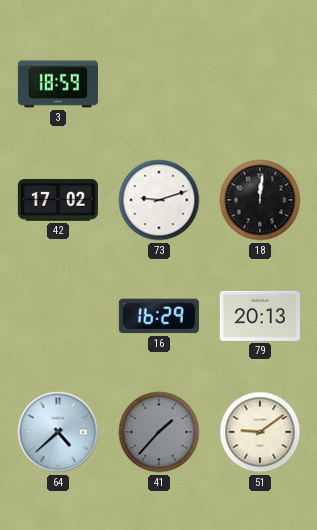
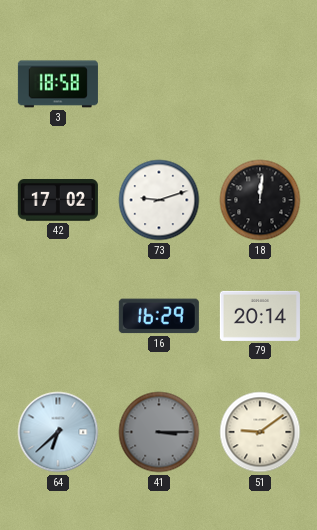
3: 18:59 -> 18:58 (58, 84)
79: 20:13 -> 20:14 (260, 316)
64: 4:38 -> 6:38 (58, 432)
41: 1:37 -> 3:15 (159, 432)
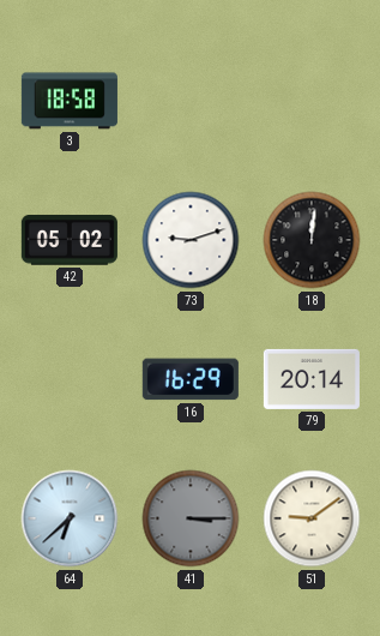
42: 17:02 -> 05:02 (70, 241)
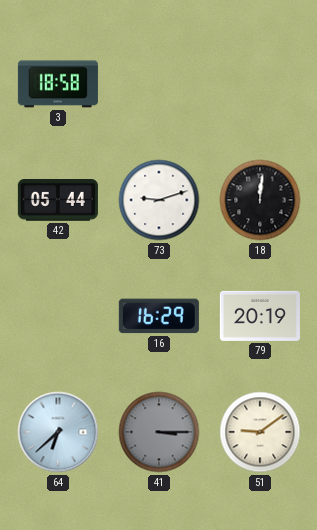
42: 05:02 -> 05:44 (58, 201)
79: 20:14 -> 20:19 (260, 316)
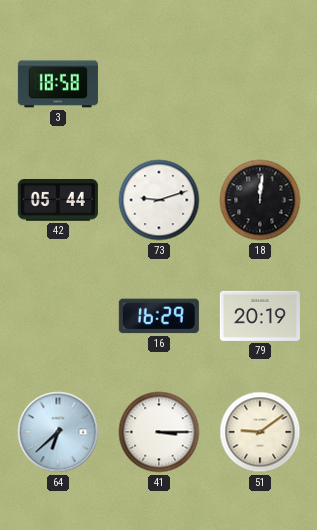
41 dial: grey -> white (159, 432)
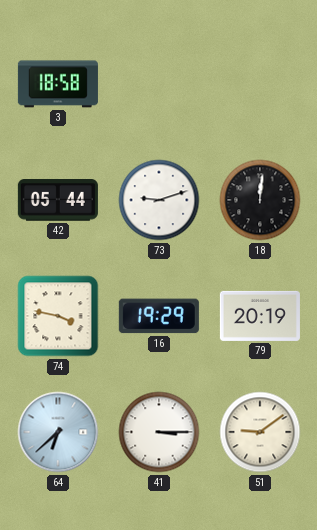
74: none -> 3:47 (58, 316)
16: 16:29 -> 19:29 (159, 316)
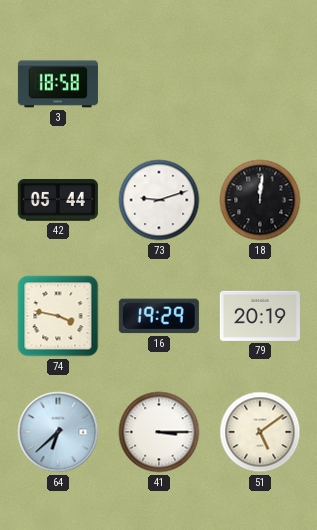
51: 9:09 -> 5:09 (260, 432)
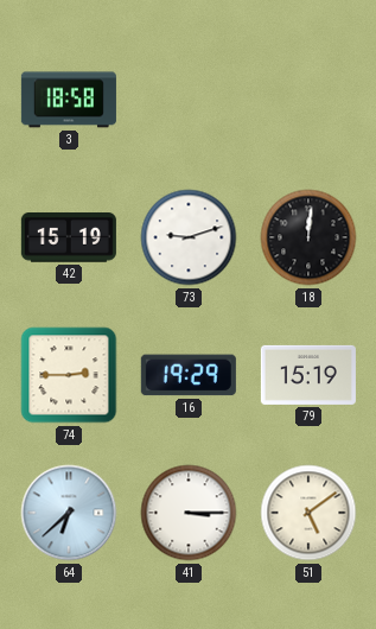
42: 05:44 -> 15:19 (69, 239)
74: 3:47 -> 2:45 (69, 375)
79: 20:19 -> 15:19 (308, 375)
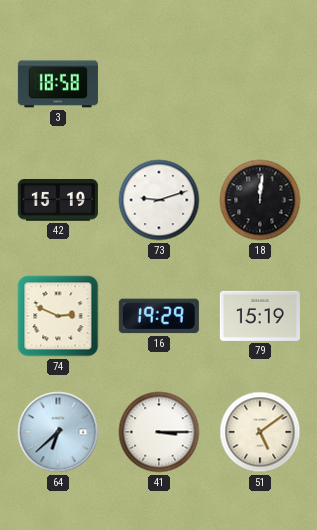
74: 2:45 -> 2:49 (58, 316)
